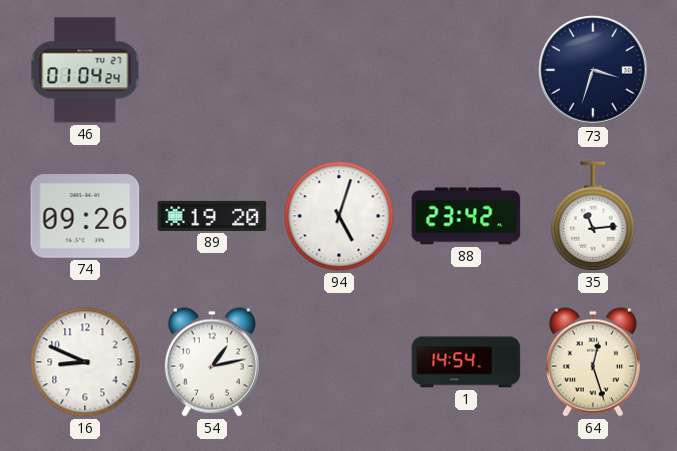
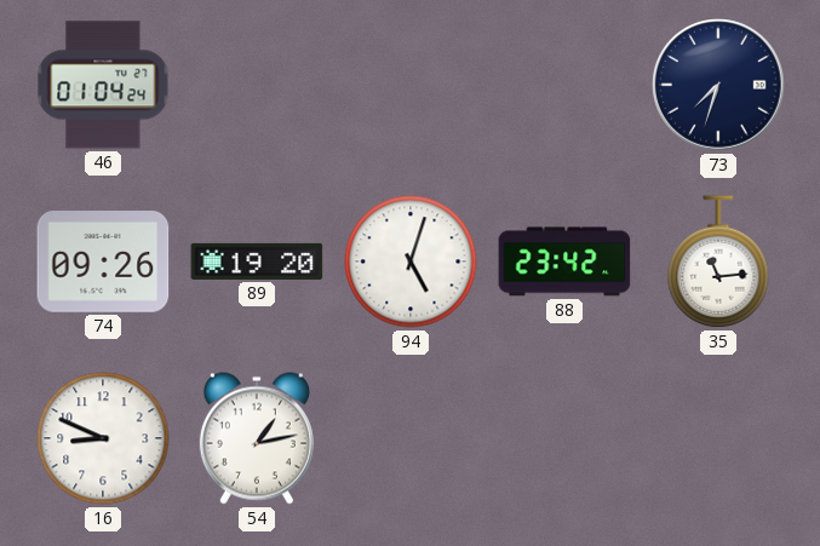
73: 3:33 -> 7:33 (718, 85)
1: 14:54 -> none (466, 362)
64: 12:27 -> none (593, 362)
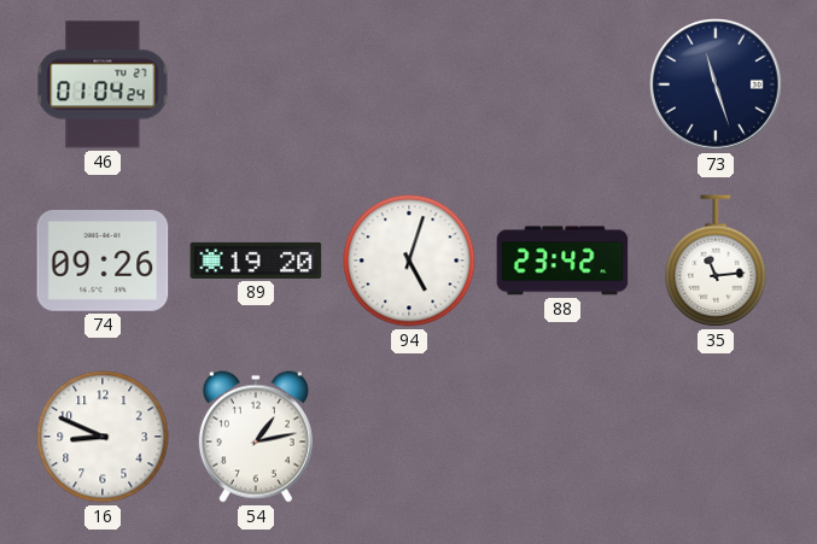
73: 7:33 -> 11:27 (716, 84)
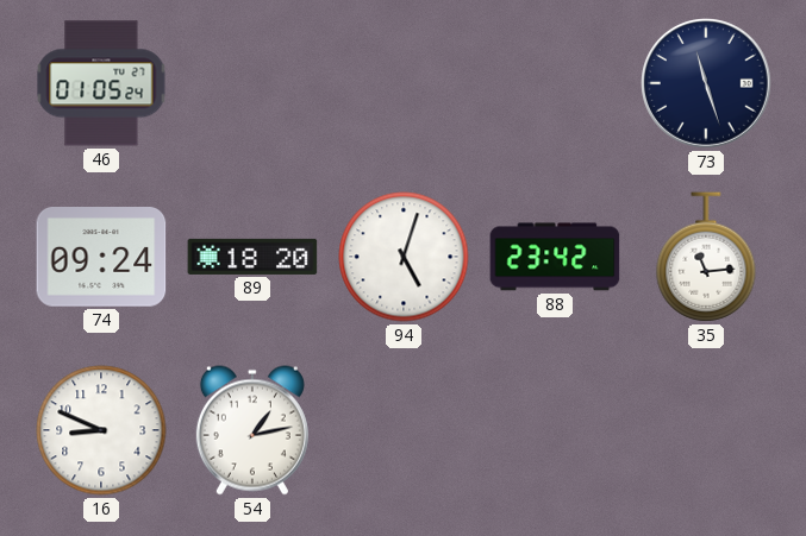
46: 01:04 -> 01:05 (101, 83)
74: 09:26 -> 09:24 (101, 258)
89: 19:20 -> 18:20 (252, 257)
